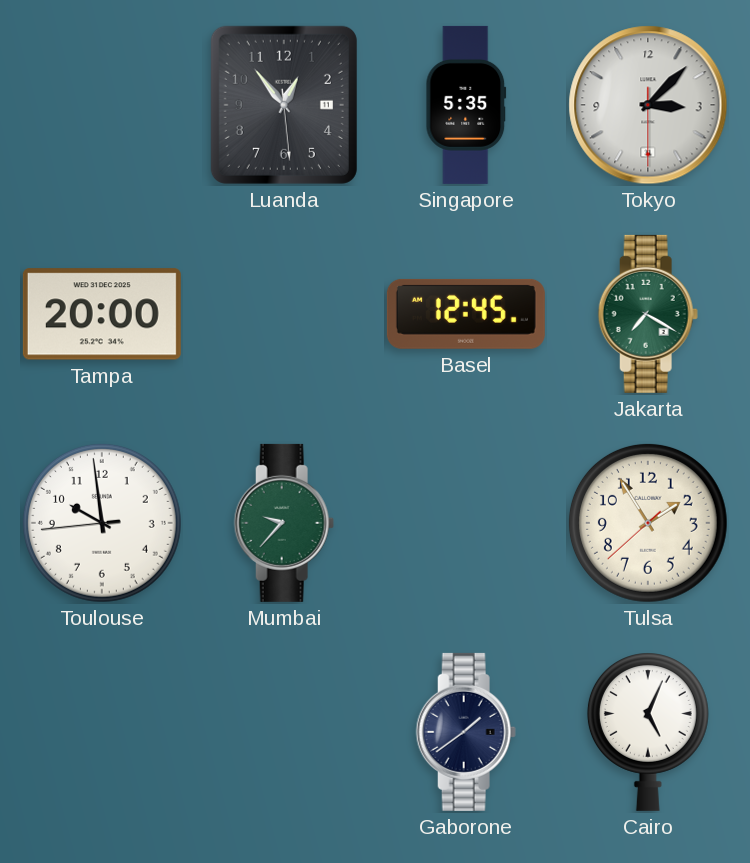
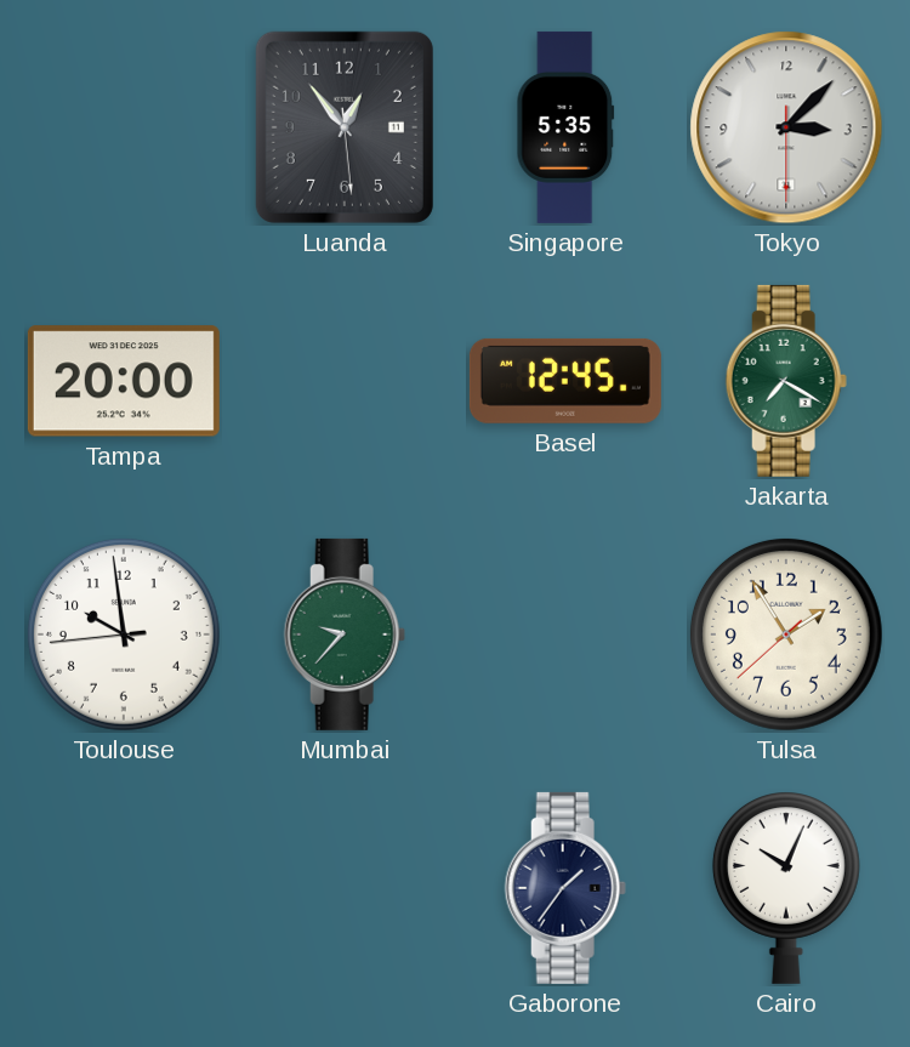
Gaborone: 1:39 -> 1:36 (565, 888)
Cairo: 5:04 -> 10:04 (786, 888)
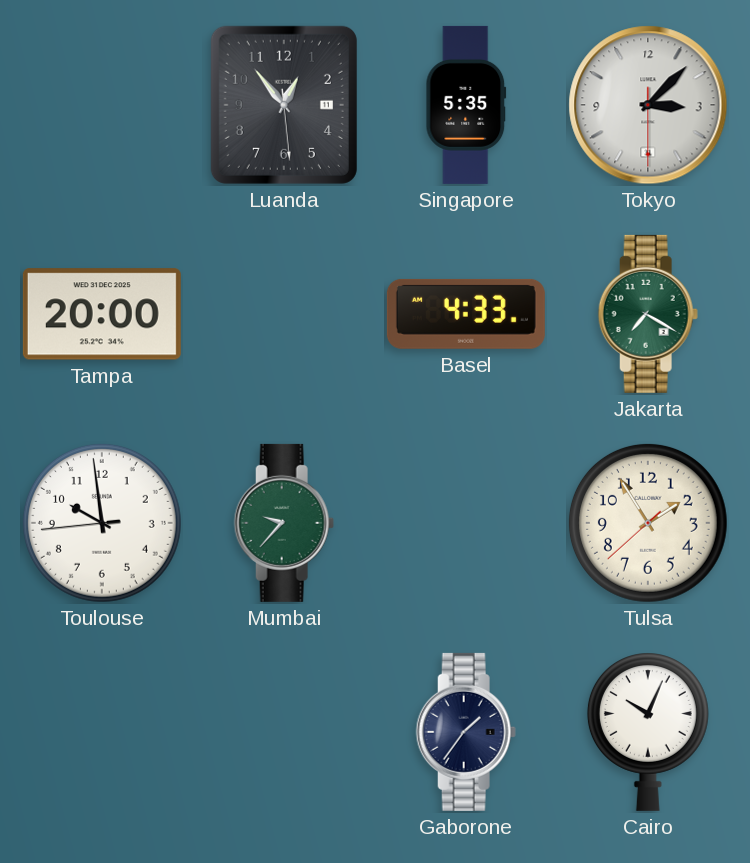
Basel: 12:45 -> 4:33 (466, 314)
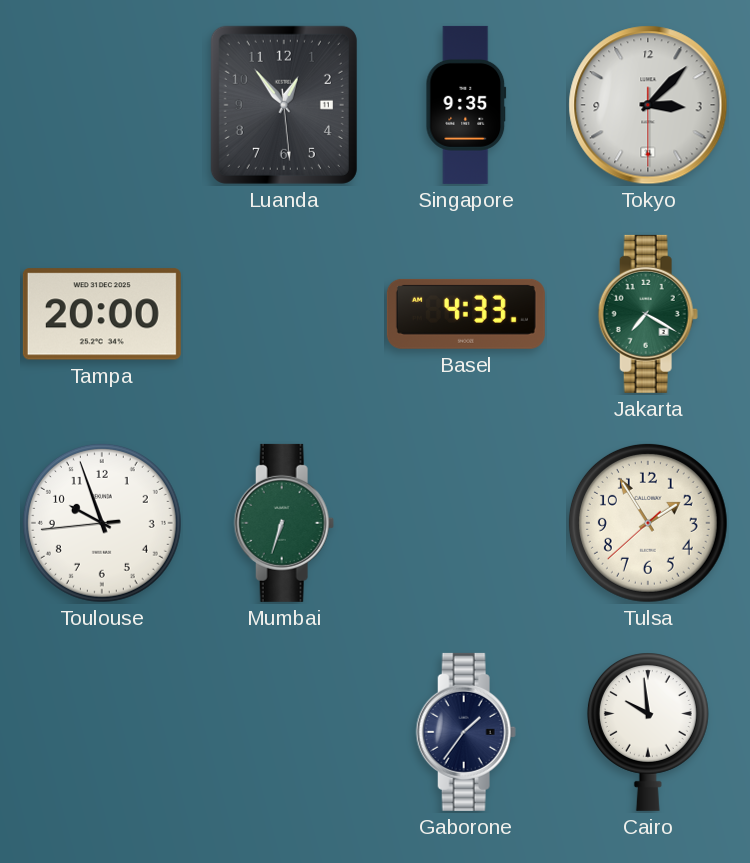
Singapore: 5:35 -> 9:35 (466, 105)
Toulouse: 9:58 -> 9:56 (102, 523)
Mumbai: 9:37 -> 6:33 (284, 523)
Cairo: 10:04 -> 9:59 (648, 732)
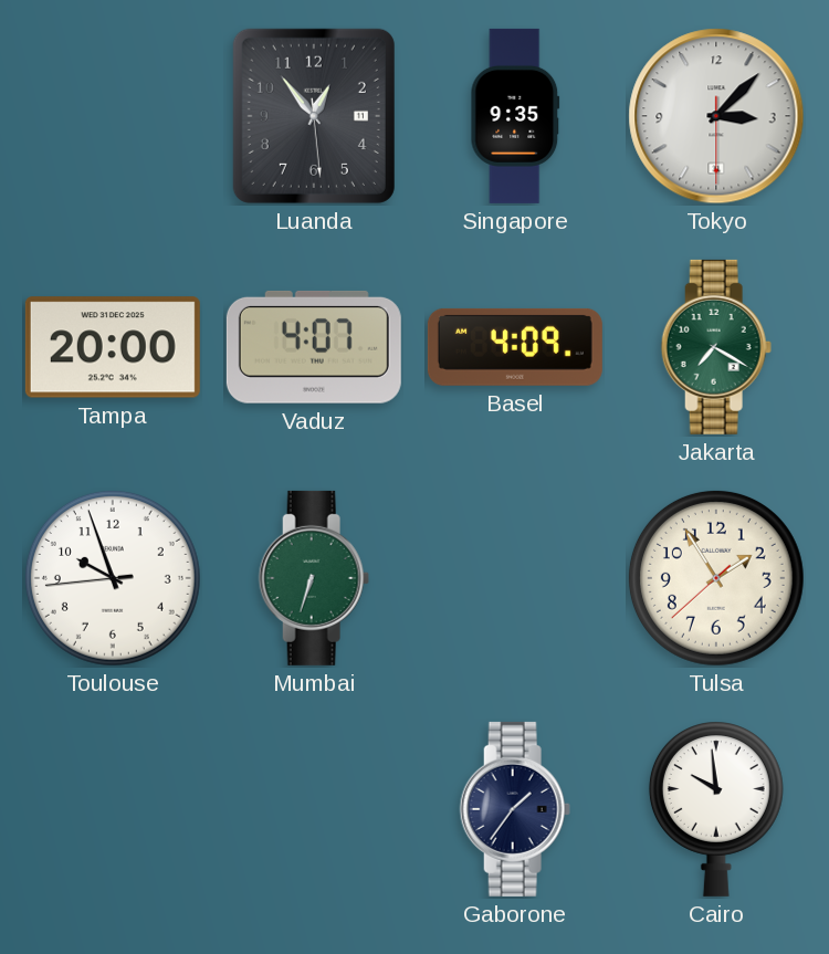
Vaduz: none -> 4:07 (314, 347)
Basel: 4:33 -> 4:09 (515, 347)
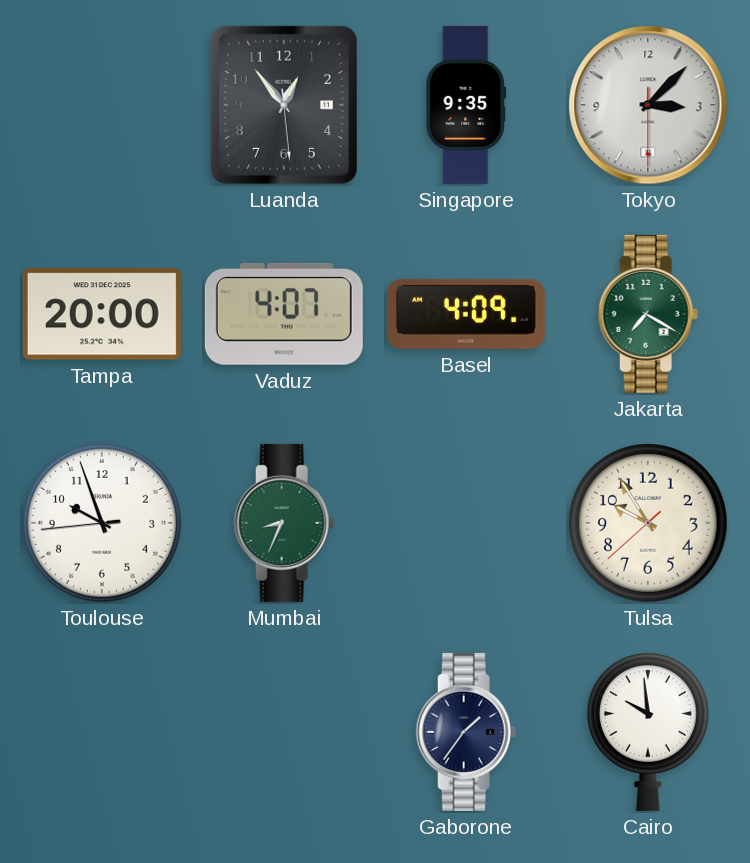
Mumbai: 6:33 -> 8:34 (284, 523)
Tulsa: 1:54 -> 9:54 (648, 523)
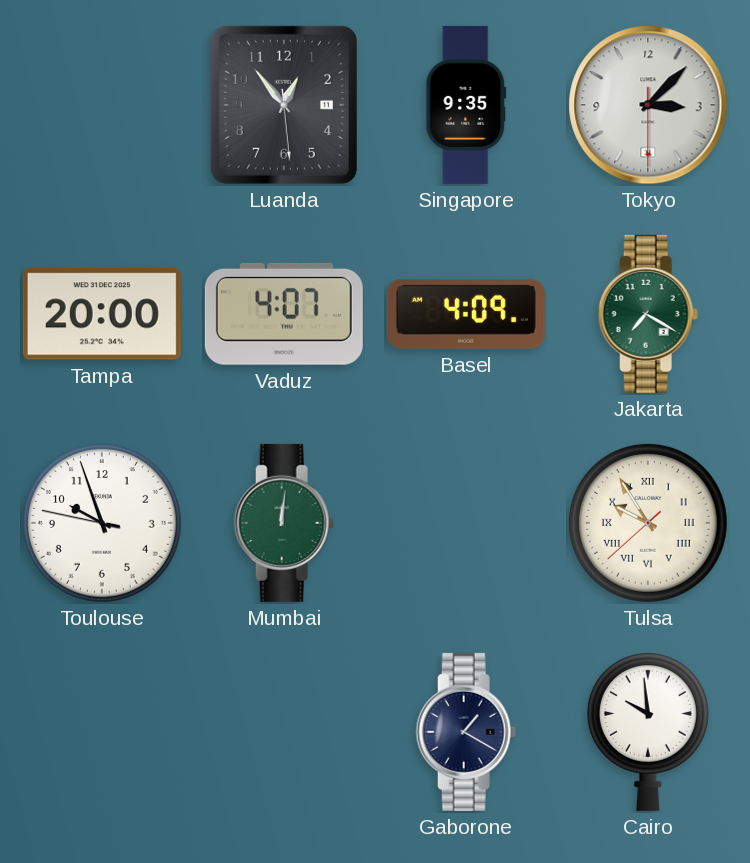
Toulouse: 9:56:44 -> 9:56:47 (102, 523)
Mumbai: 8:34 -> 12:01 (284, 523)
Tulsa numerals: Arabic -> Roman (648, 523)
Gaborone: 1:36 -> 1:20 (466, 732)
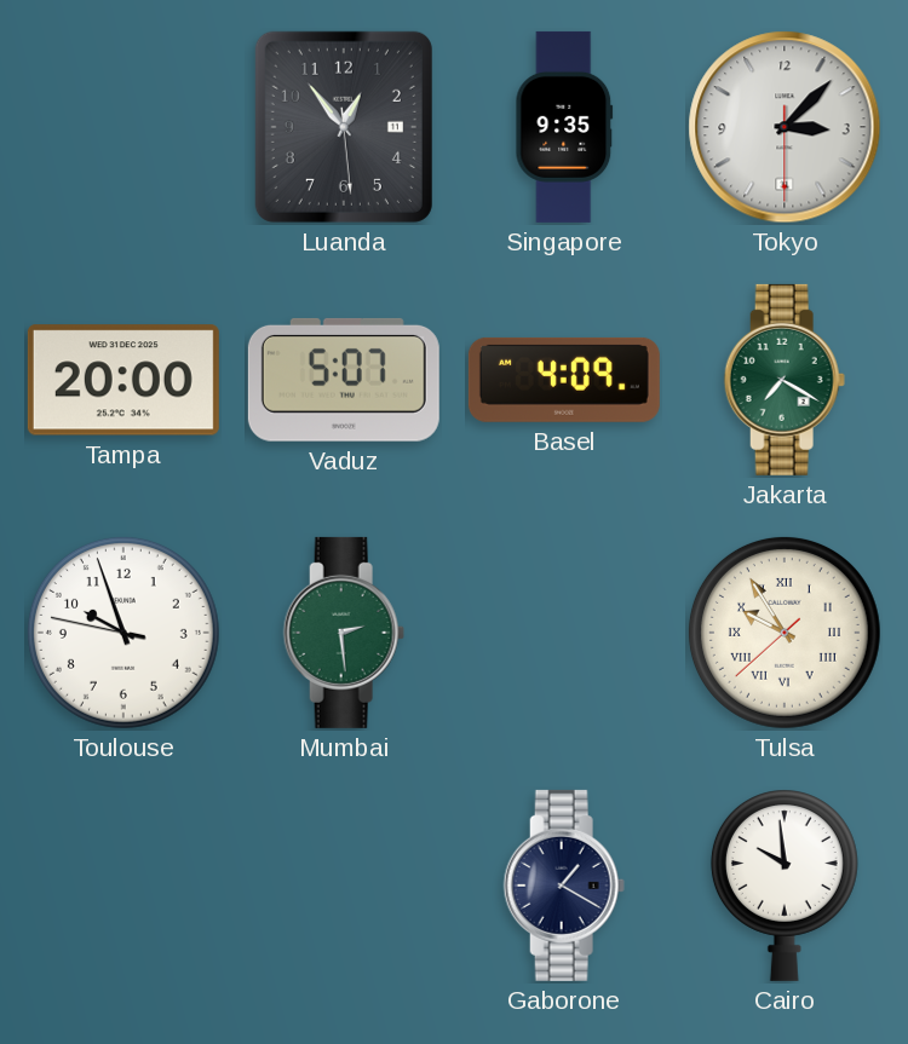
Vaduz: 4:07 -> 5:07 (344, 380)
Mumbai: 12:01 -> 2:29 (344, 633)
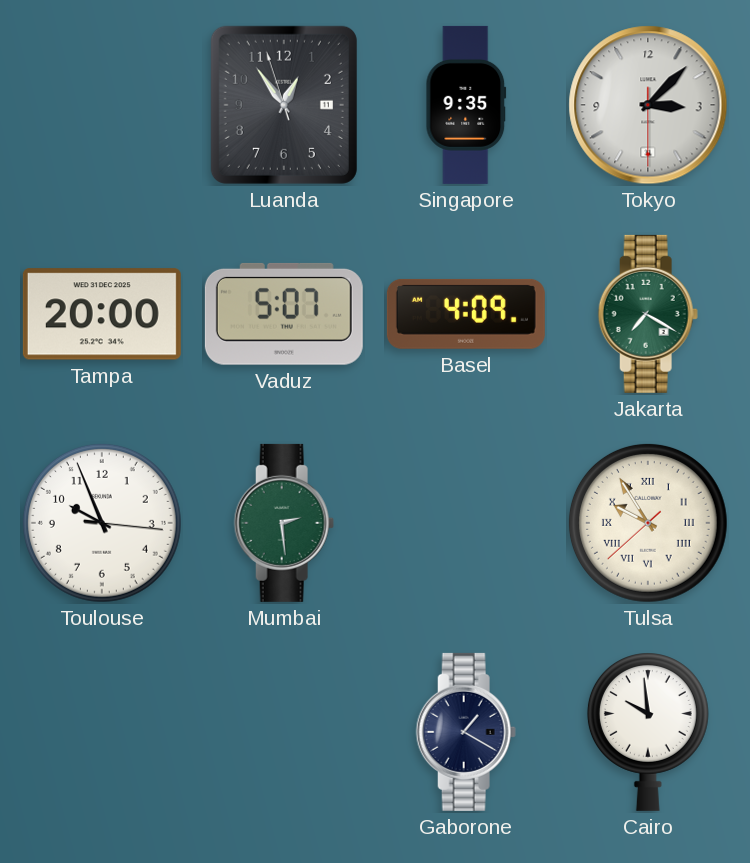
Luanda: 12:53:29 -> 12:53:57 (284, 105)
Toulouse: 9:56:47 -> 9:56:16 (102, 523)
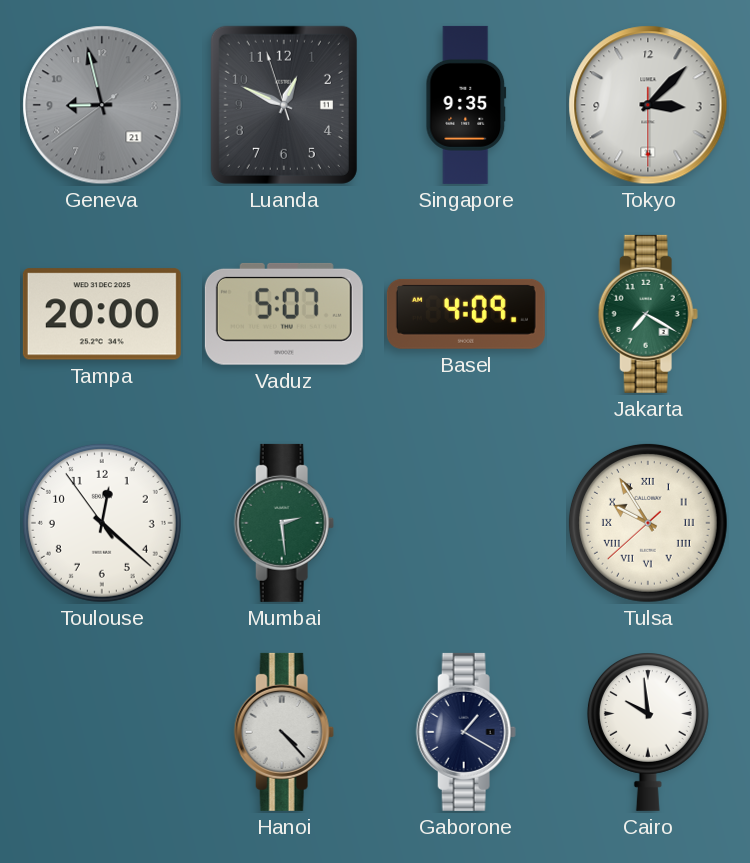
Geneva: none -> 8:57 (102, 105)
Luanda: 12:53 -> 12:48 (284, 105)
Toulouse: 9:56 -> 12:21 (102, 523)
Hanoi: none -> 4:23 (284, 732)
